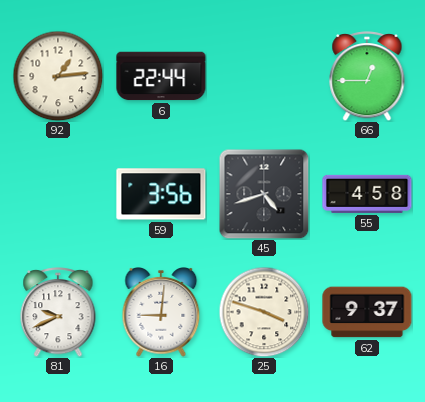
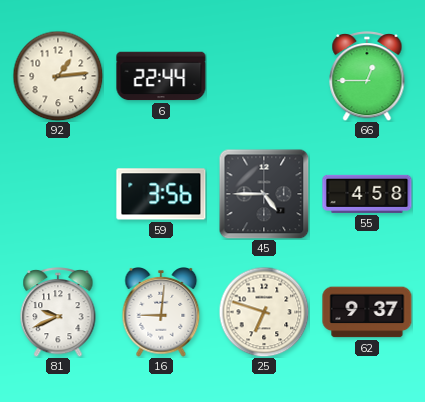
45: 4:42 -> 4:45 (264, 194)
25: 3:48 -> 6:48 (264, 312)
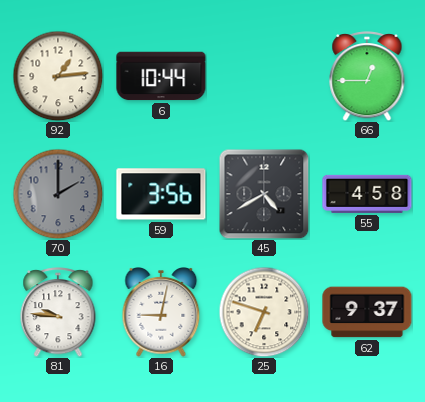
6: 22:44 -> 10:44 (161, 76)
70: none -> 2:00 (58, 194)
45: 4:45 -> 4:40 (264, 194)
81: 9:41 -> 9:46 (58, 312)
16: 9:01 -> 9:02 (161, 313)
